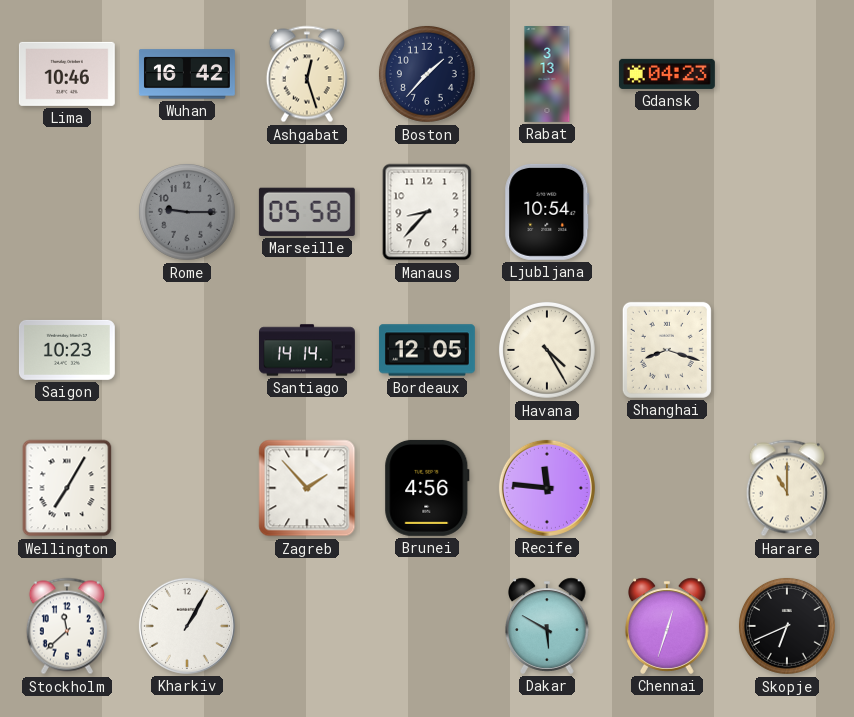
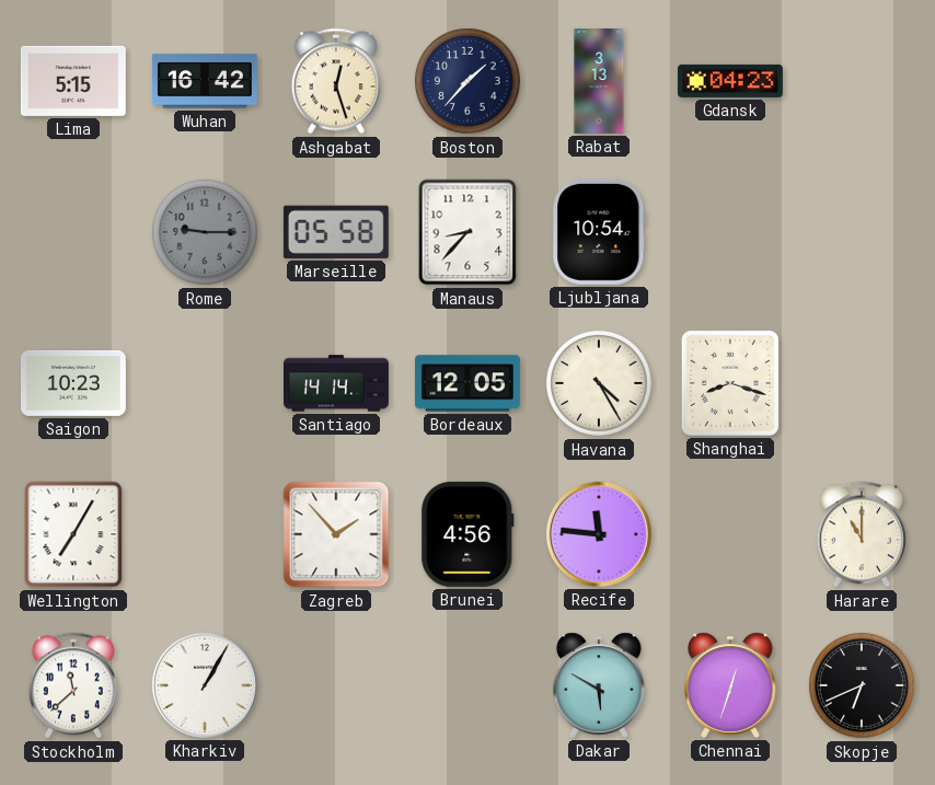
Lima: 10:46 -> 5:15 (73, 81)
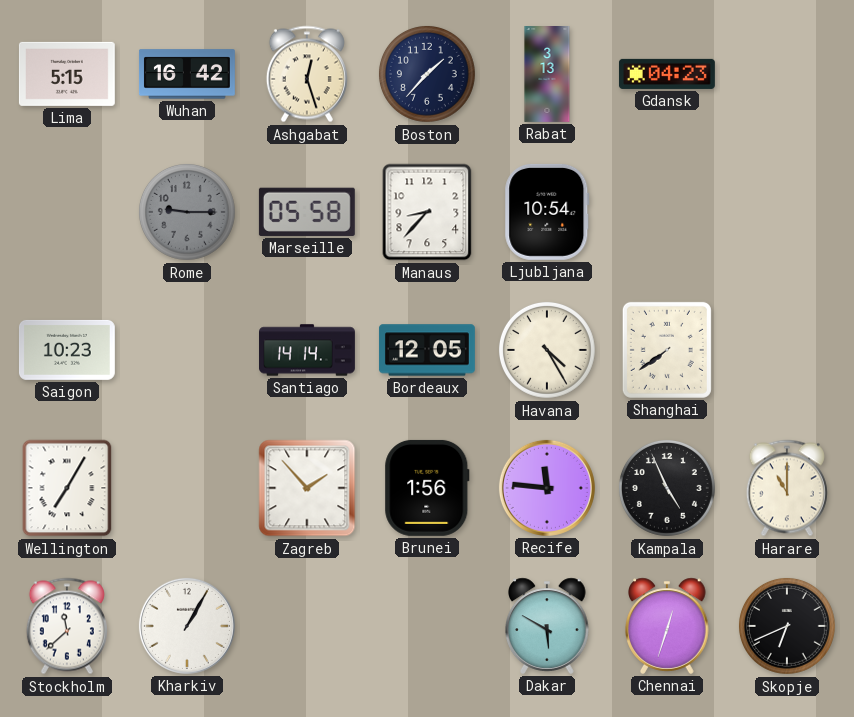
Shanghai: 8:18 -> 7:39 (667, 350)
Brunei: 4:56 -> 1:56 (427, 488)
Kampala: none -> 4:56 (667, 488)
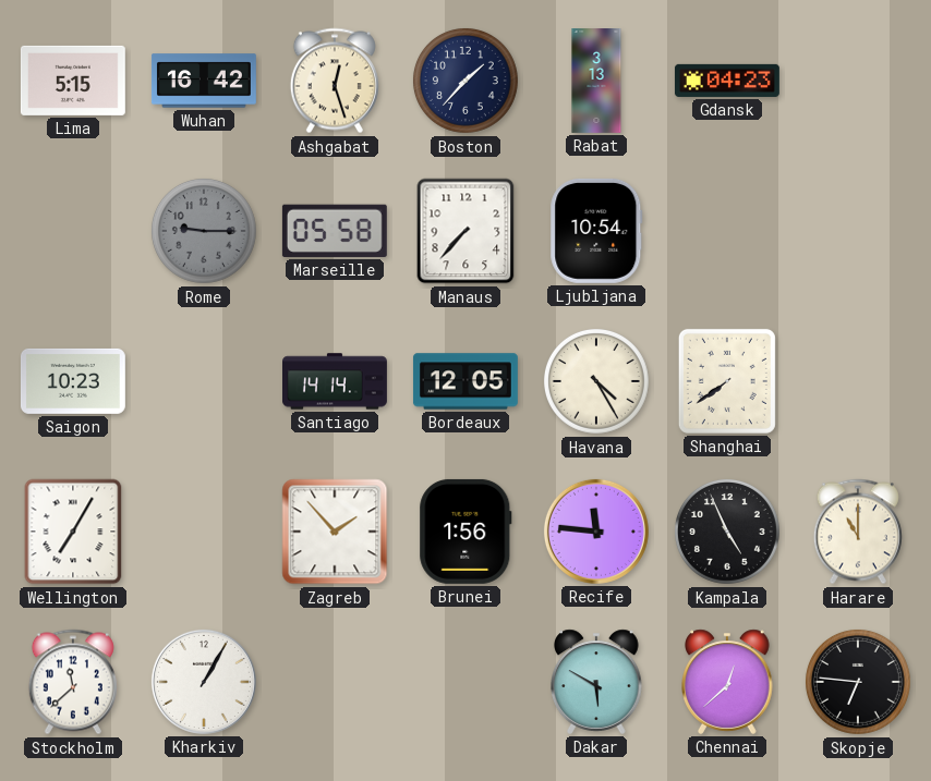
Manaus: 8:37 -> 7:37 (465, 231)
Chennai: 12:33 -> 12:38 (727, 682)
Skopje: 6:41 -> 6:46 (858, 682)
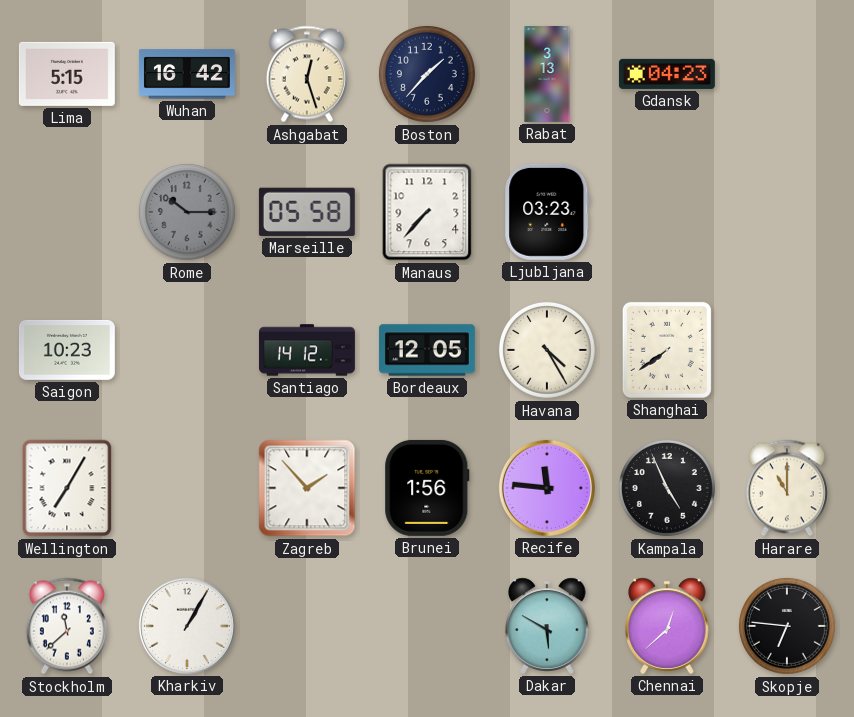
Rome: 9:15 -> 10:15 (187, 212)
Ljubljana: 10:54 -> 03:23 (547, 212)
Santiago: 14:14 -> 14:12 (308, 350)
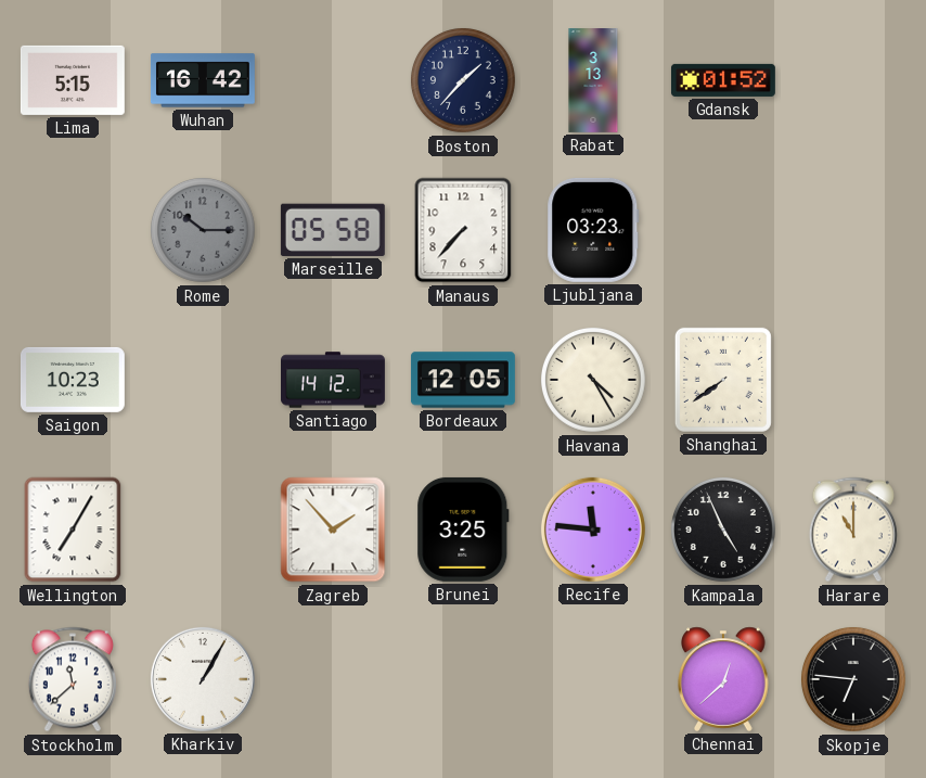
Ashgabat: 12:27 -> none (307, 74)
Gdansk: 04:23 -> 01:52 (723, 80)
Brunei: 1:56 -> 3:25 (463, 530)
Dakar: 5:50 -> none (547, 626)
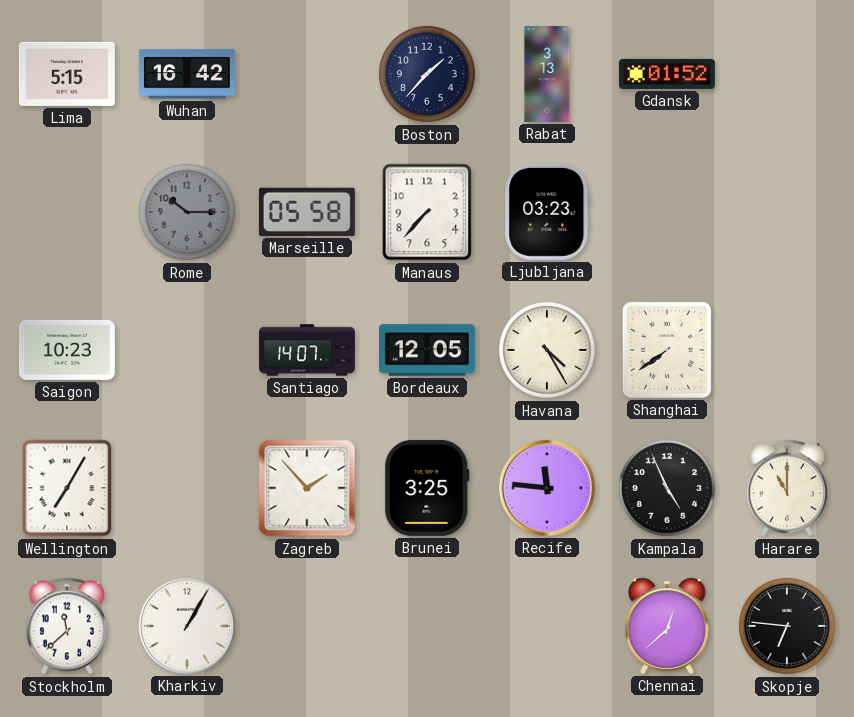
Santiago: 14:12 -> 14:07 (308, 350)
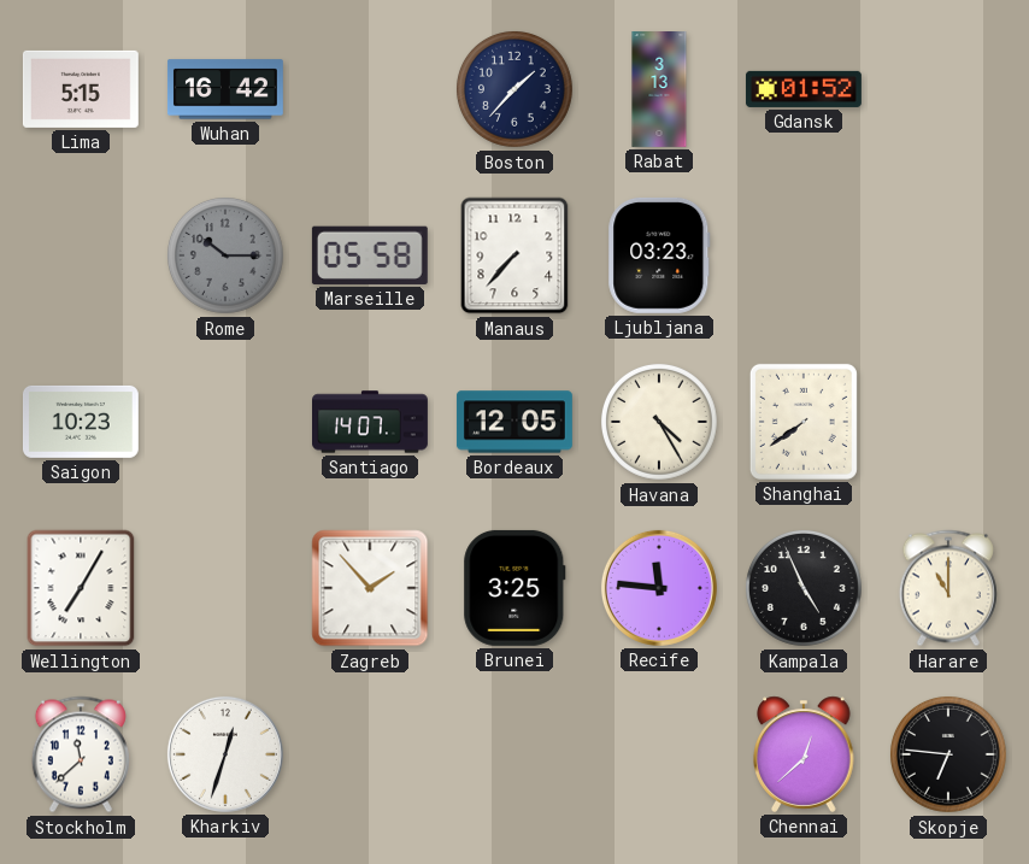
Kharkiv: 1:05 -> 12:33 (225, 754)
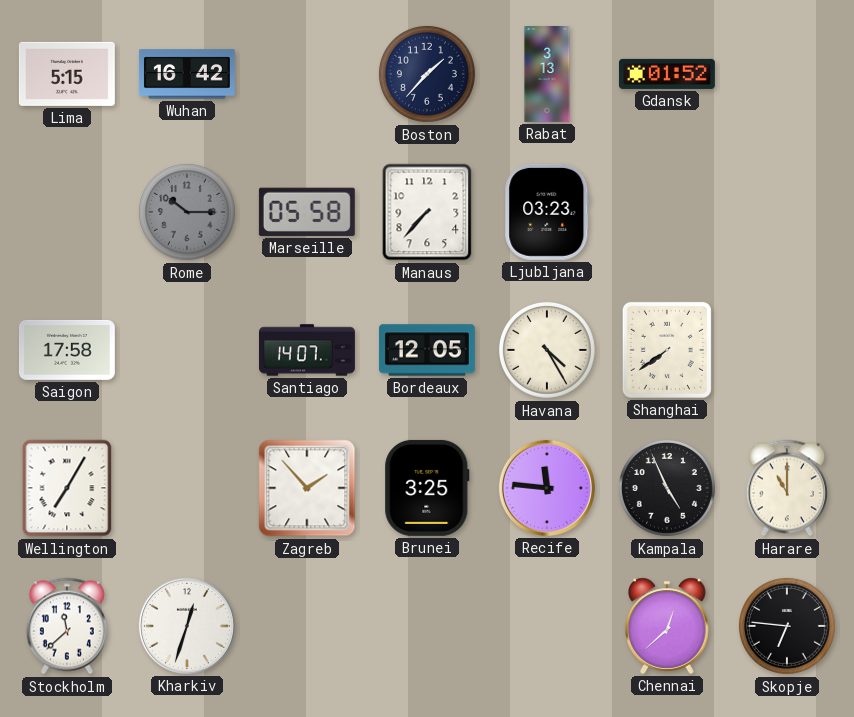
Saigon: 10:23 -> 17:58 (67, 350)
